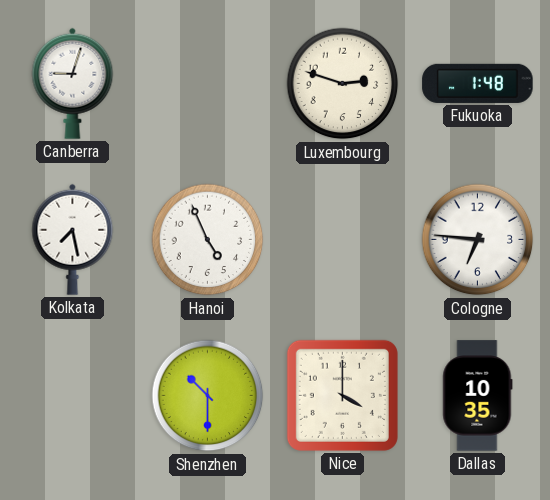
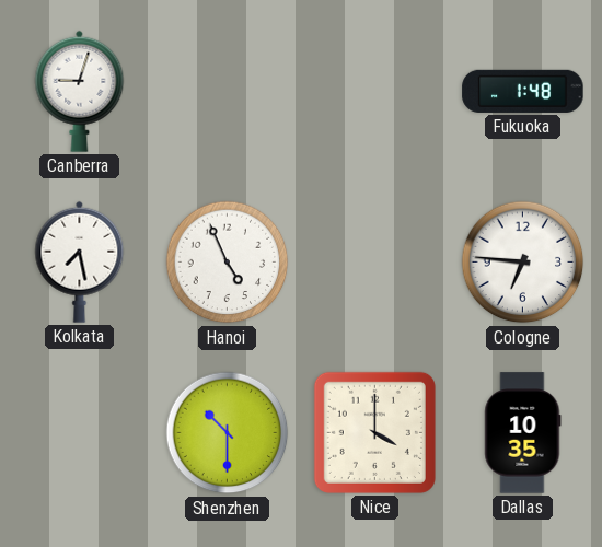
Luxembourg: 2:48 -> none (343, 84)
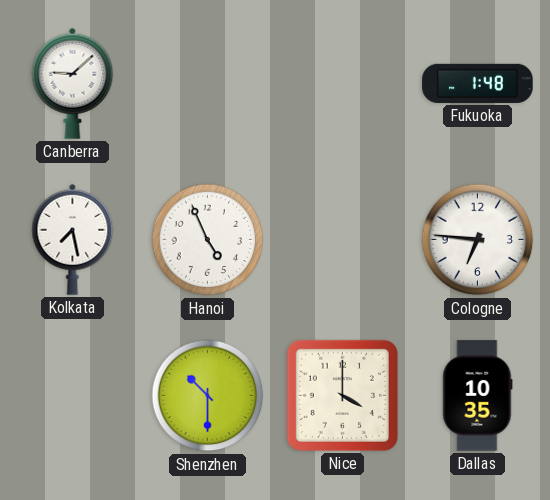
Canberra: 9:03 -> 9:08 (73, 83)
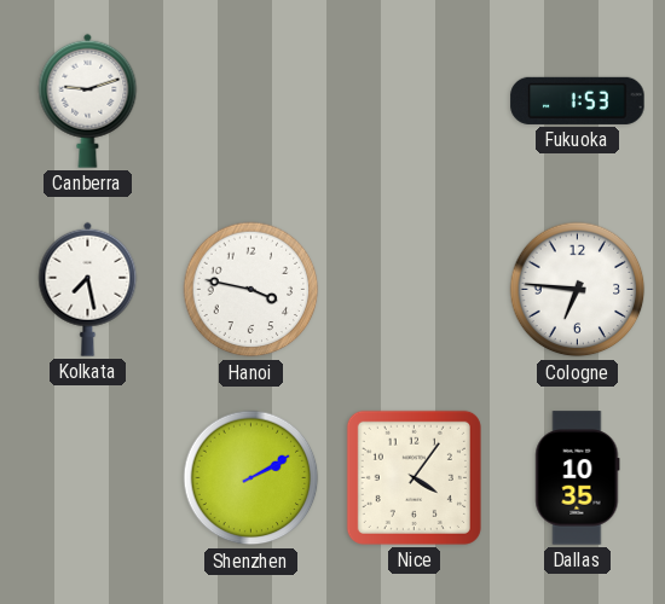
Canberra: 9:08 -> 9:12 (88, 100)
Fukuoka: 1:48 -> 1:53 (578, 100)
Hanoi: 4:56 -> 3:47 (251, 290)
Shenzhen: 10:30 -> 2:10 (251, 478)
Nice: 4:00 -> 4:06 (414, 477)
